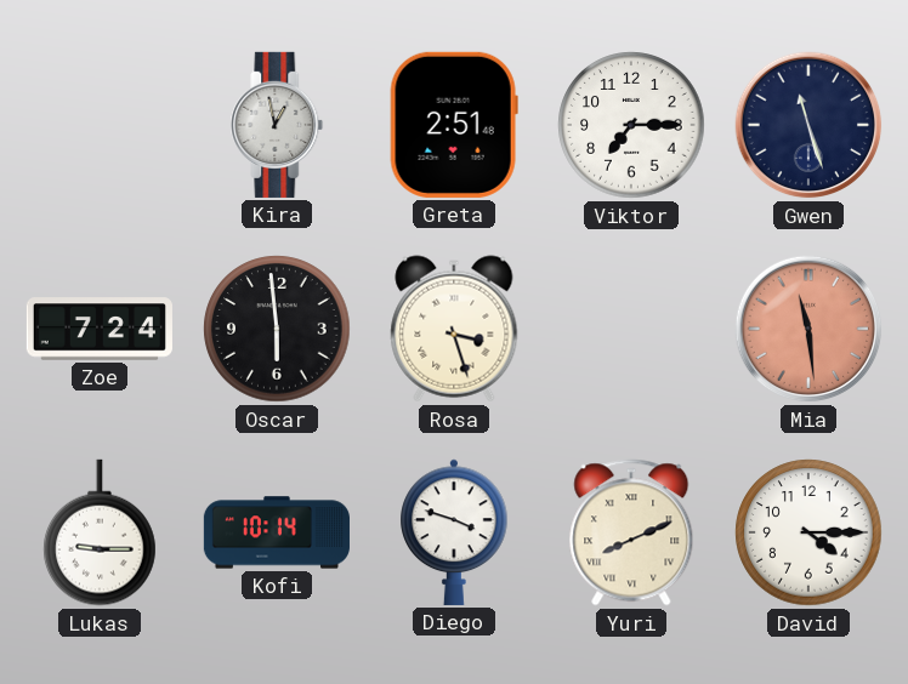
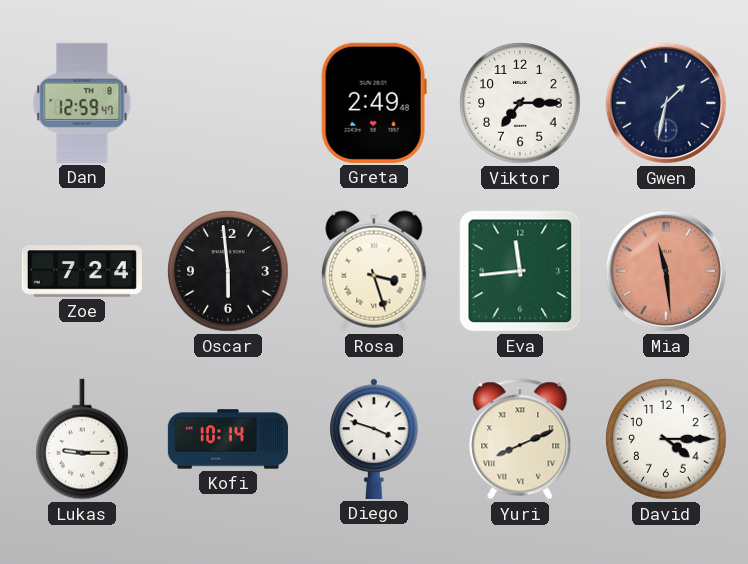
Dan: none -> 12:59 (82, 103)
Kira: 12:58 -> none (277, 125)
Greta: 2:51 -> 2:49 (374, 103)
Gwen: 11:27 -> 1:32 (666, 103)
Eva: none -> 11:44 (520, 271)
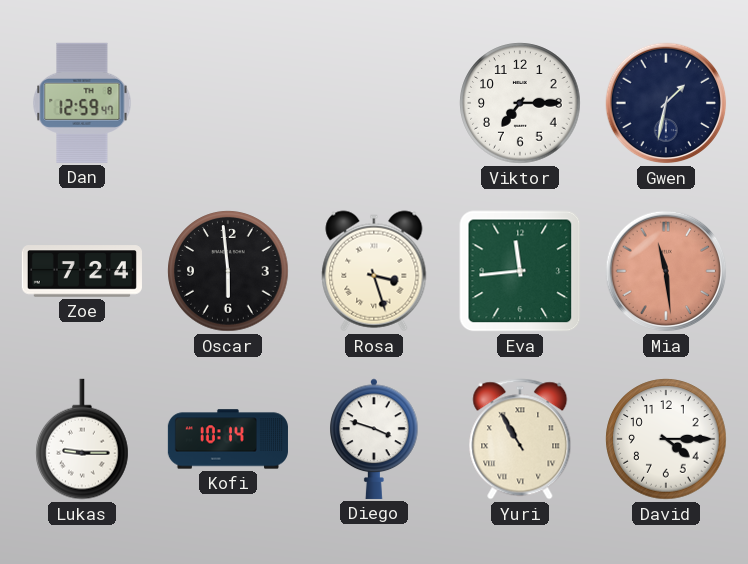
Greta: 2:49 -> none (374, 103)
Yuri: 8:11 -> 10:55 (520, 439)
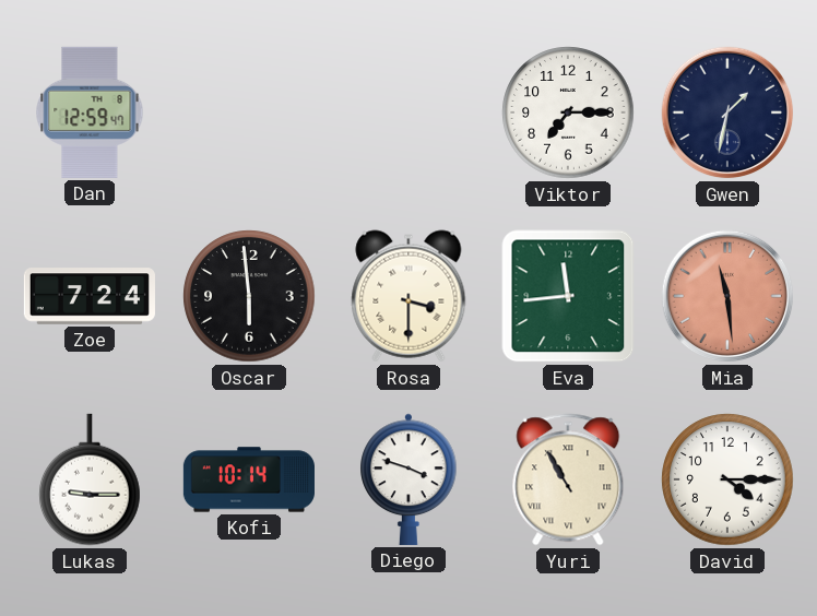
Rosa: 3:27 -> 3:30 (408, 296)
